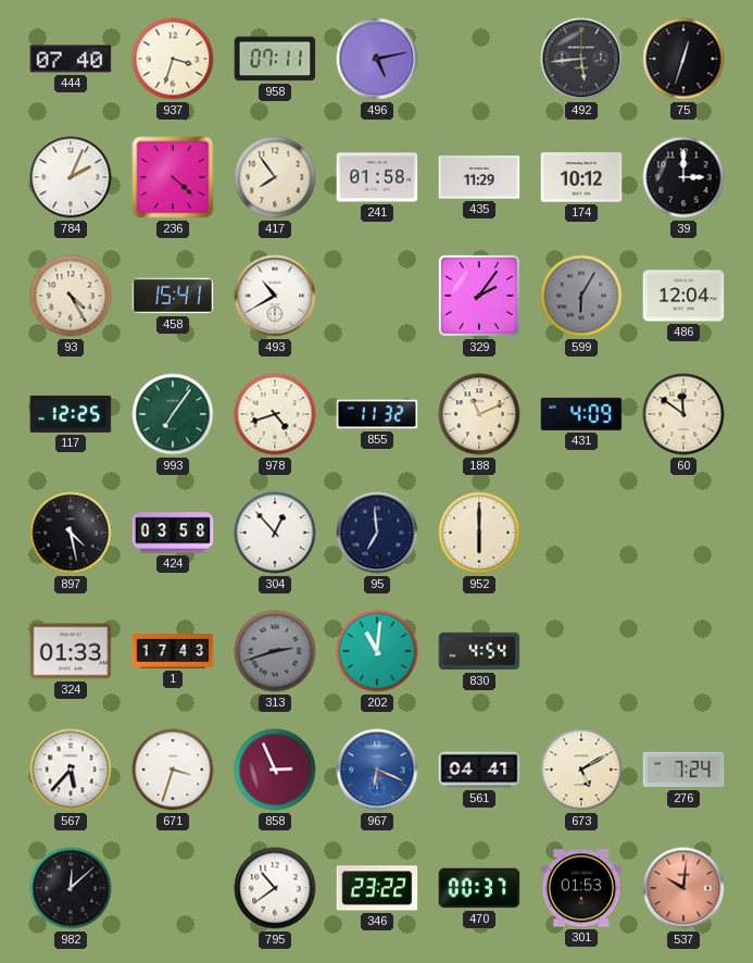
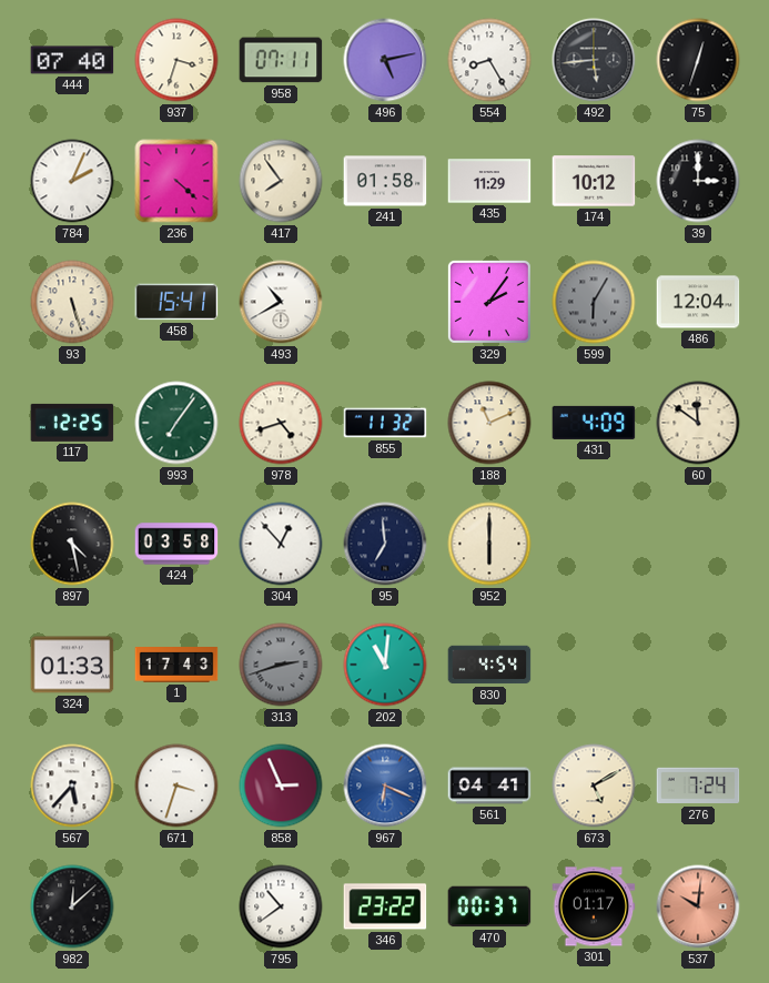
554: none -> 8:25 (489, 60)
93: 4:25 -> 5:27 (72, 302)
301: 01:53 -> 01:17 (594, 906)
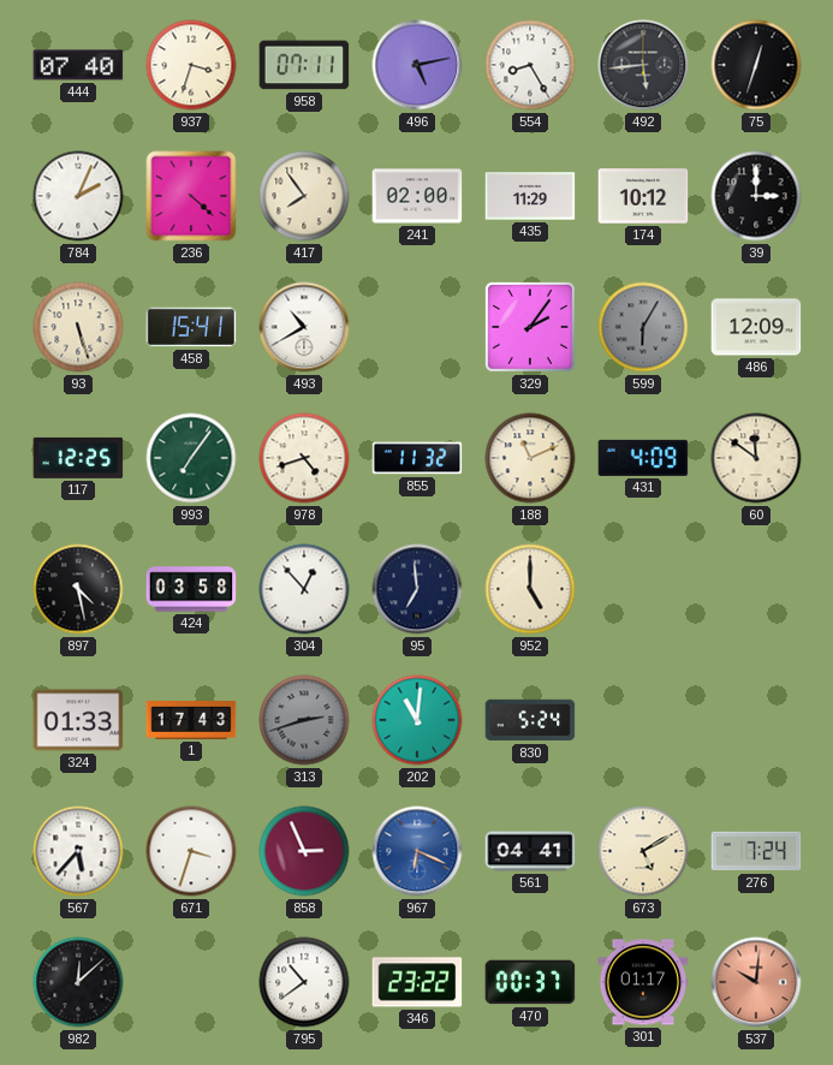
241: 01:58 -> 02:00 (417, 196)
486: 12:04 -> 12:09 (756, 327)
952: 6:00 -> 5:00 (530, 589)
830: 4:54 -> 5:24 (530, 720)
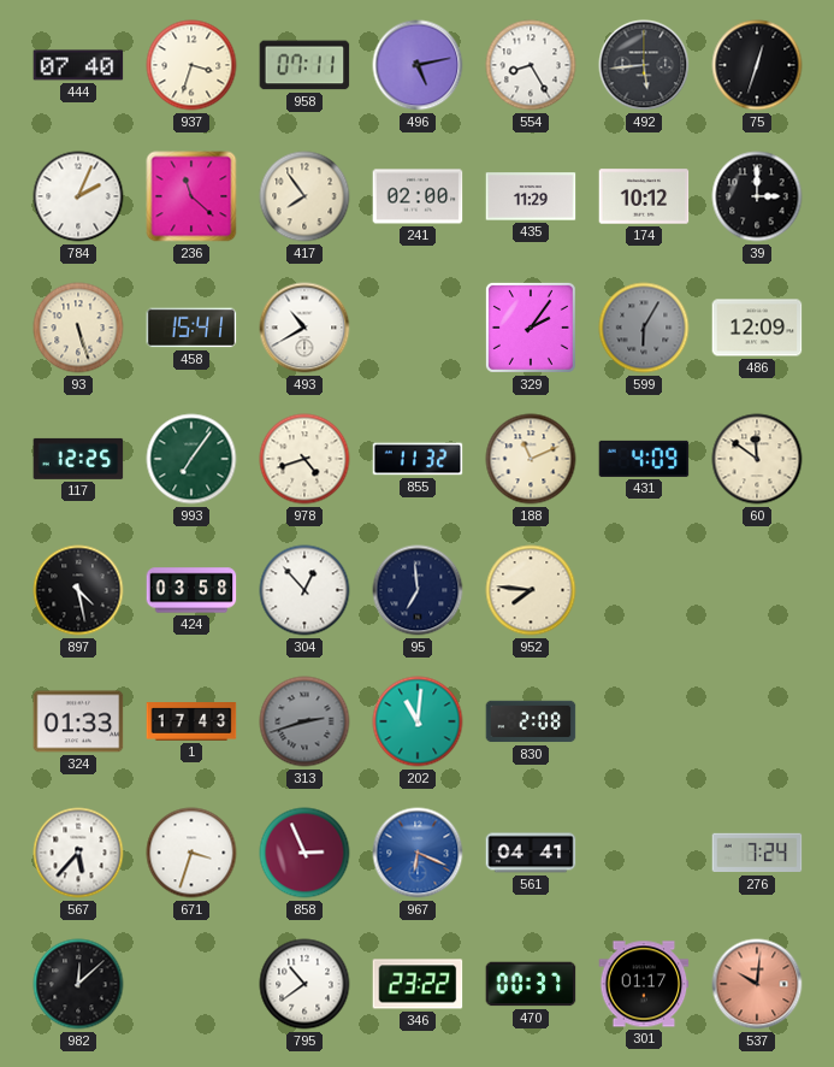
236: 4:22 -> 11:22 (191, 196)
952: 5:00 -> 7:46 (531, 590)
830: 5:24 -> 2:08 (531, 721)
673: 5:10 -> none (643, 851)
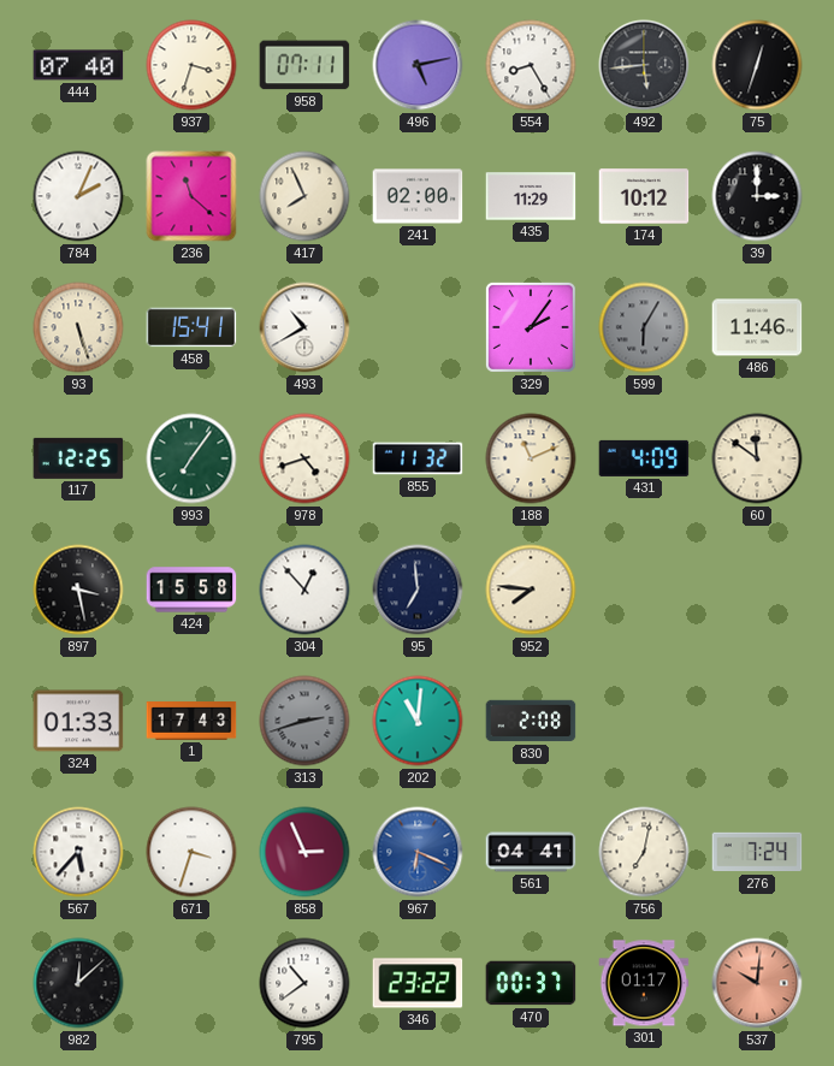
417: 7:54 -> 7:56 (304, 196)
486: 12:09 -> 11:46 (757, 327)
897: 4:28 -> 3:28 (78, 590)
424: 03:58 -> 15:58 (191, 590)
756: none -> 7:02 (644, 852)
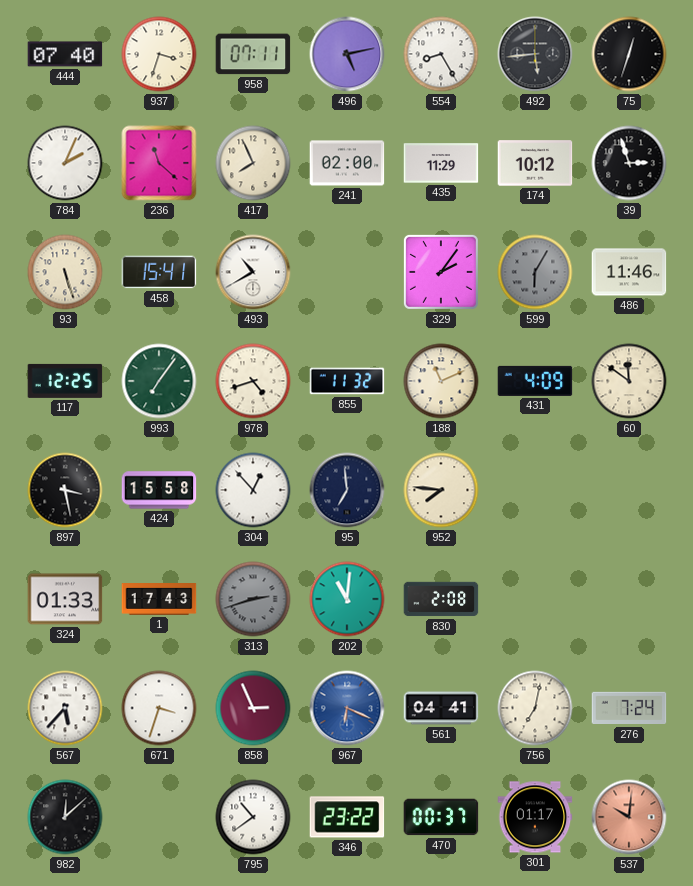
39: 3:00 -> 2:57 (629, 163)
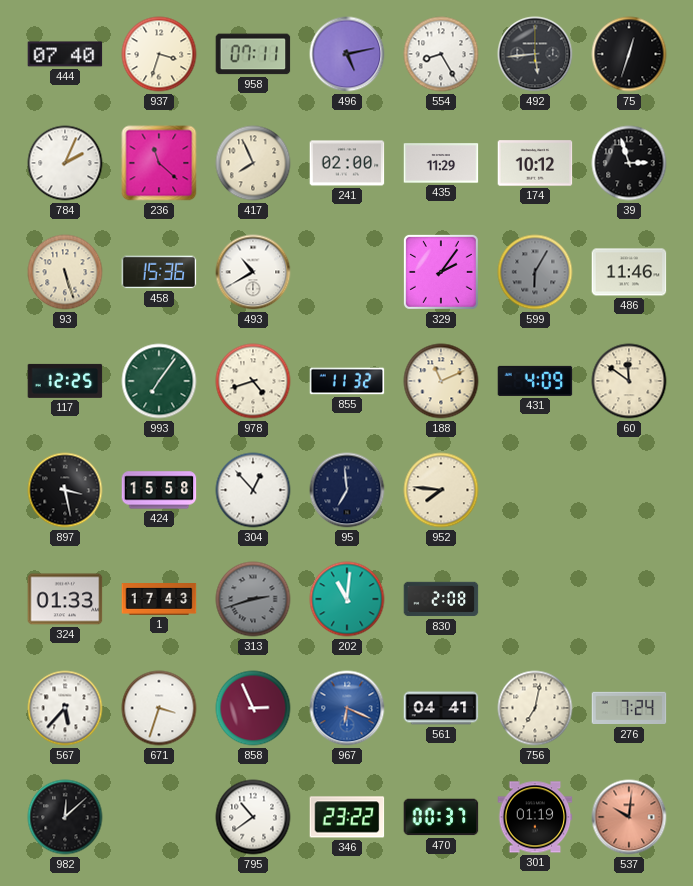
458: 15:41 -> 15:36 (159, 272)
301: 01:17 -> 01:19 (535, 817)
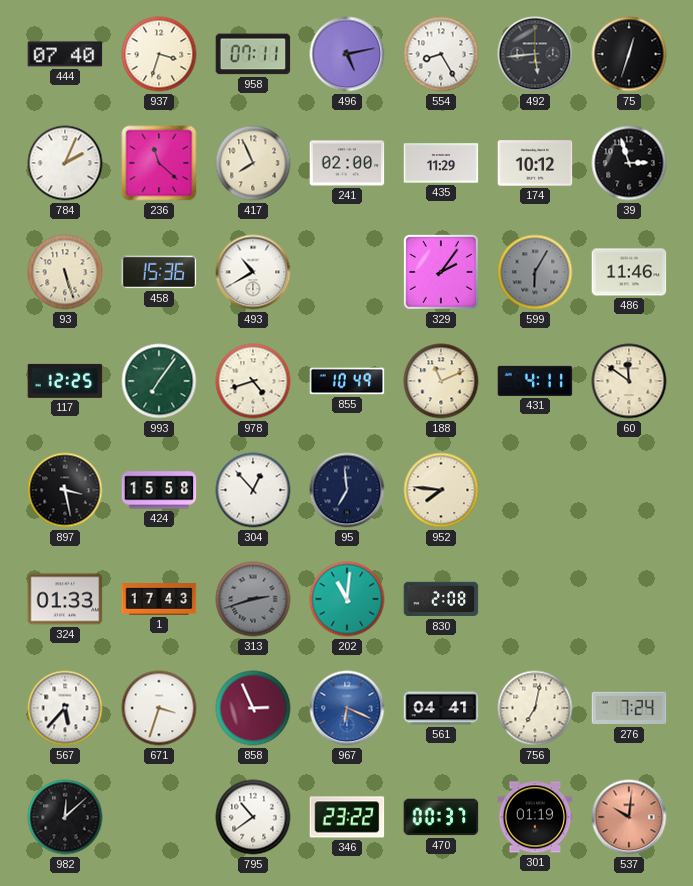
855: 11:32 -> 10:49 (347, 381)
431: 4:09 -> 4:11 (535, 381)
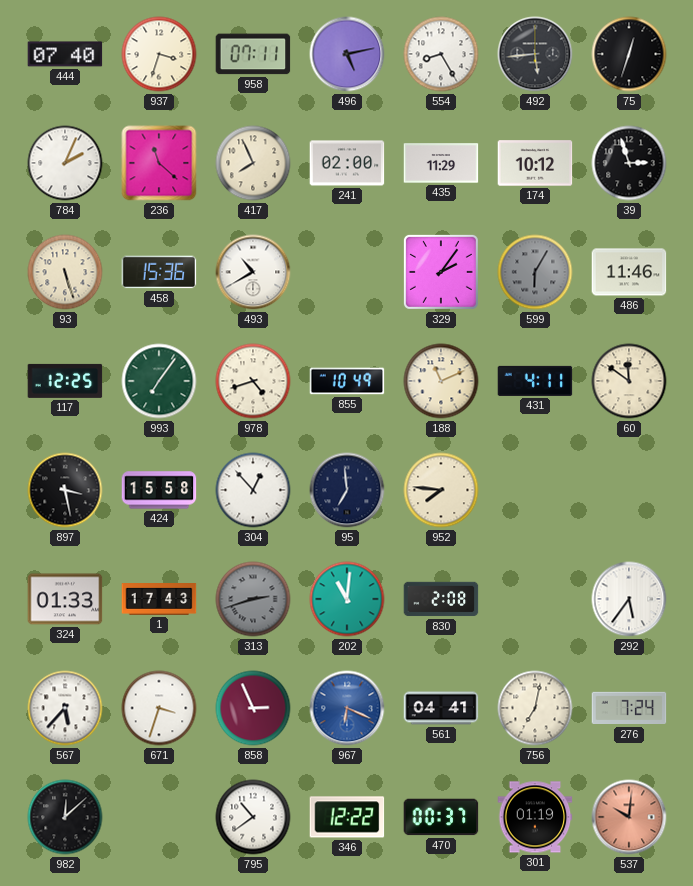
292: none -> 5:36 (629, 599)
346: 23:22 -> 12:22 (347, 817)
